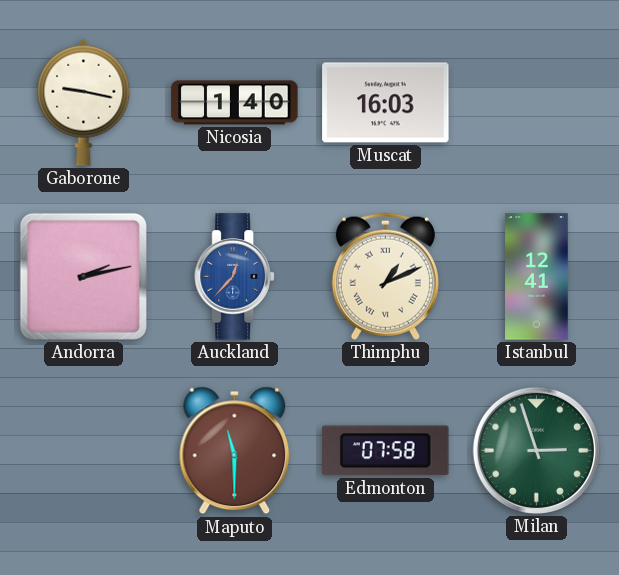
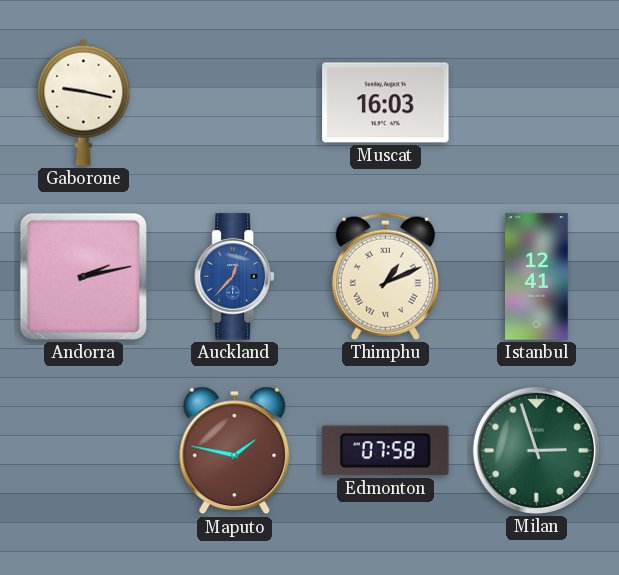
Nicosia: 1:40 -> none (235, 103)
Maputo: 11:30 -> 1:47 (235, 451)
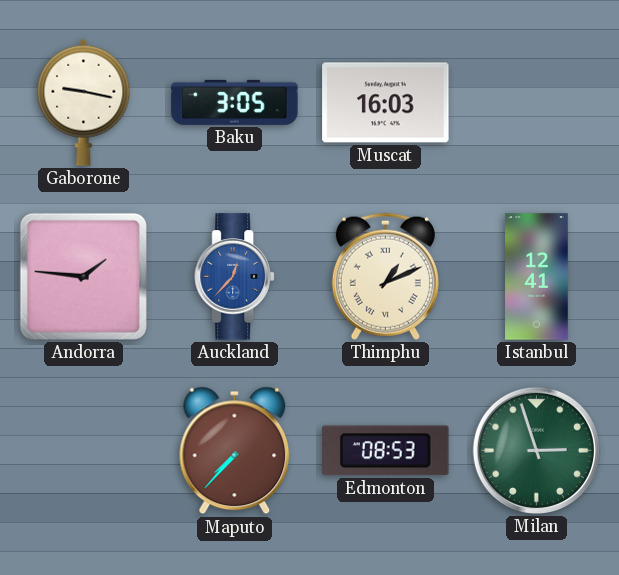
Baku: none -> 3:05 (235, 102)
Andorra: 2:13 -> 1:46 (83, 276)
Maputo: 1:47 -> 7:37 (235, 451)
Edmonton: 07:58 -> 08:53 (386, 451)
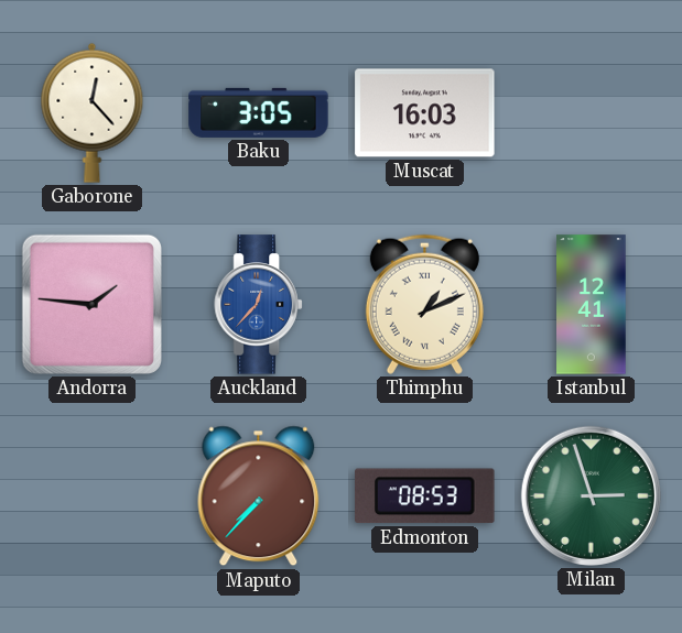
Gaborone: 9:17 -> 12:23 (93, 112)
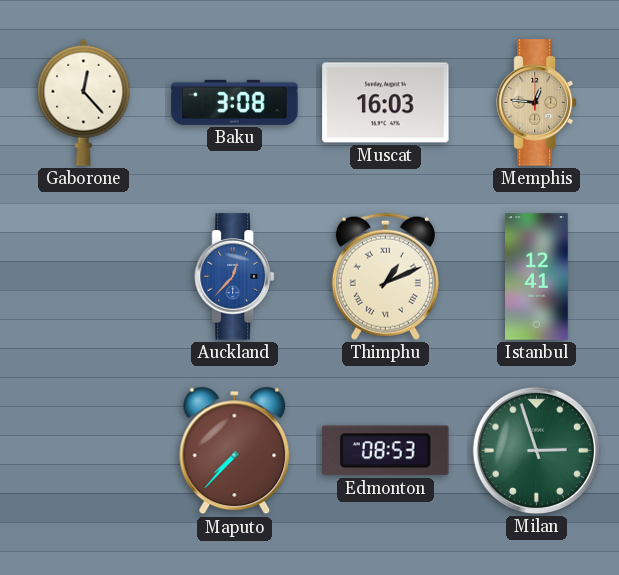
Baku: 3:05 -> 3:08 (235, 102)
Memphis: none -> 12:46 (537, 103)
Andorra: 1:46 -> none (91, 304)
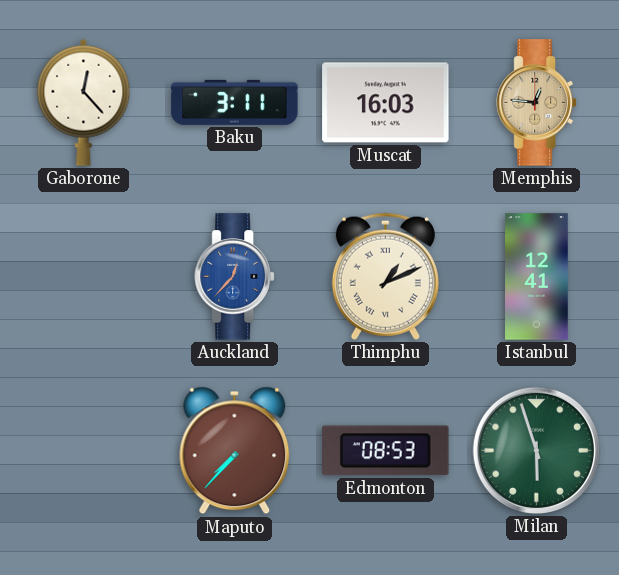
Baku: 3:08 -> 3:11 (235, 102)
Milan: 2:57 -> 5:57 (536, 450)
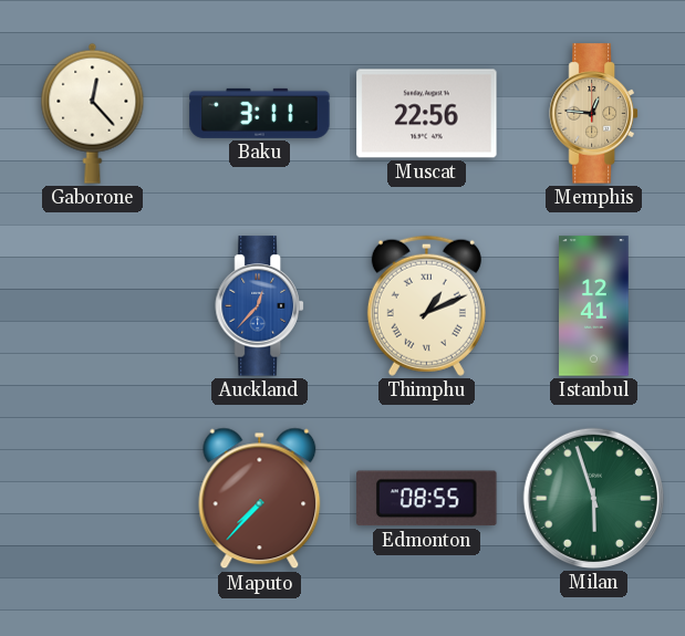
Muscat: 16:03 -> 22:56 (427, 114)
Edmonton: 08:53 -> 08:55 (427, 499)
